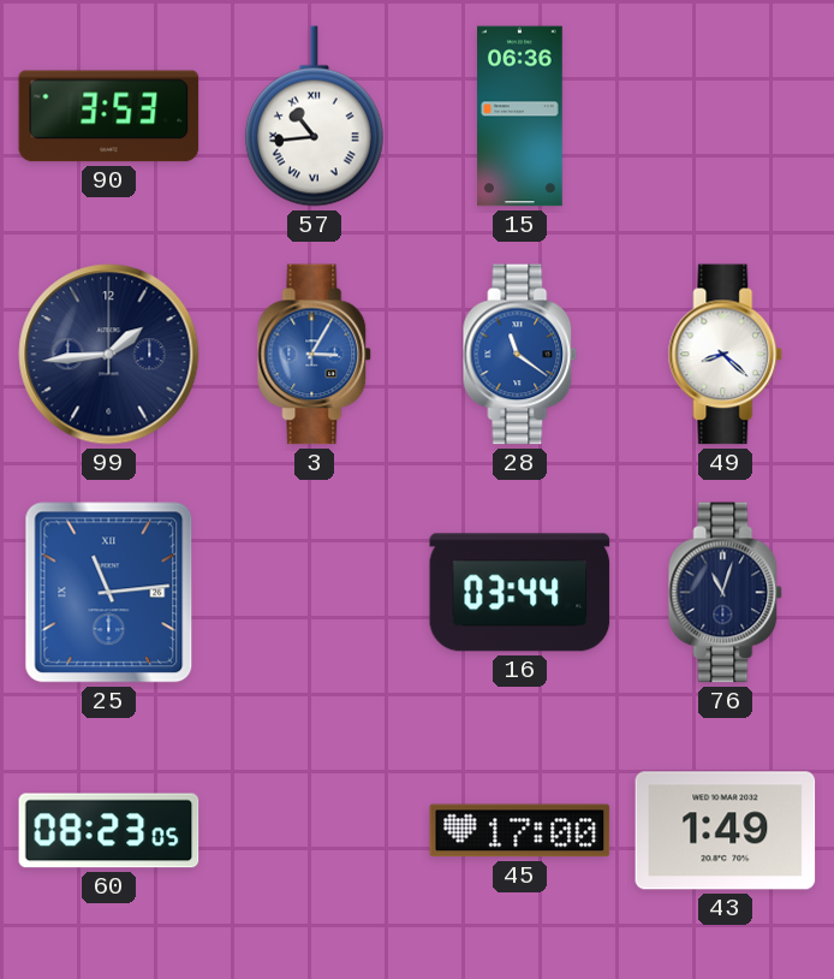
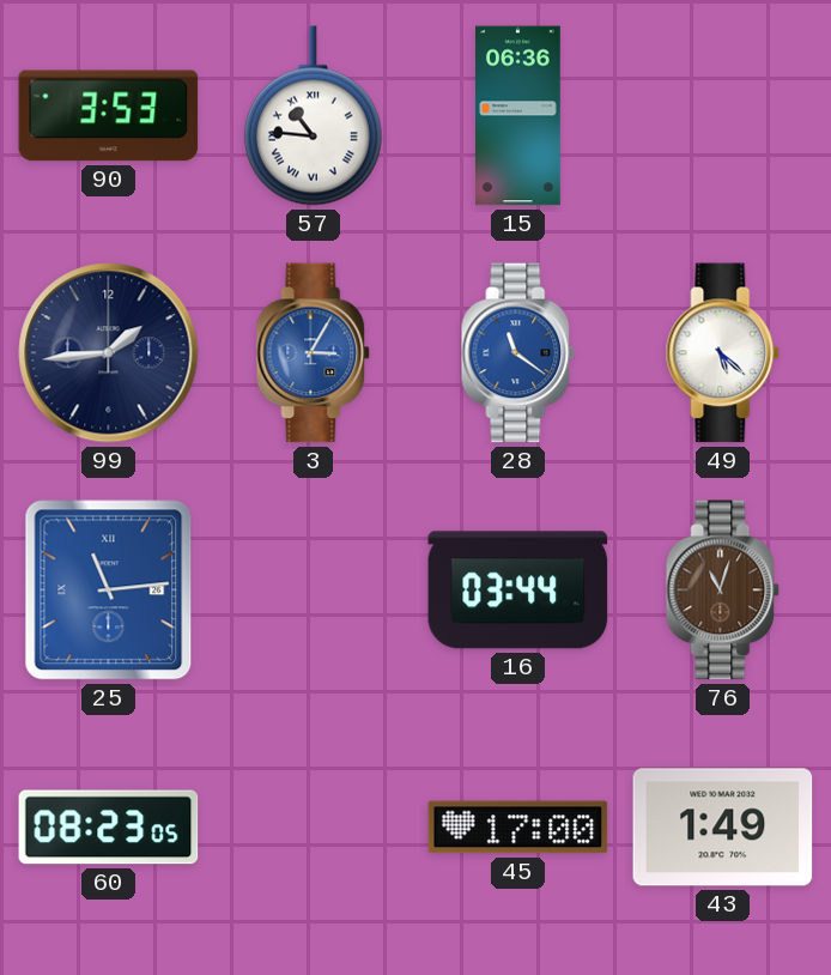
57: 10:44 -> 10:46 (313, 116)
49: 8:22 -> 5:22 (723, 353)
76 dial: navy -> brown (723, 591)
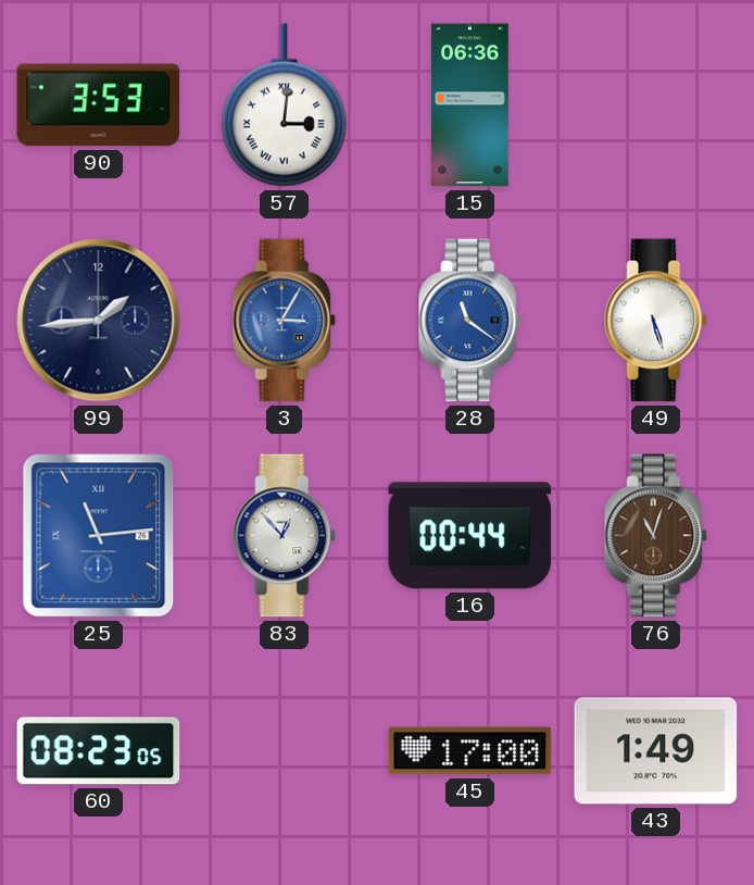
57: 10:46 -> 3:01 (284, 105)
49: 5:22 -> 5:27 (656, 321)
83: none -> 12:53 (285, 536)
16: 03:44 -> 00:44 (470, 536)
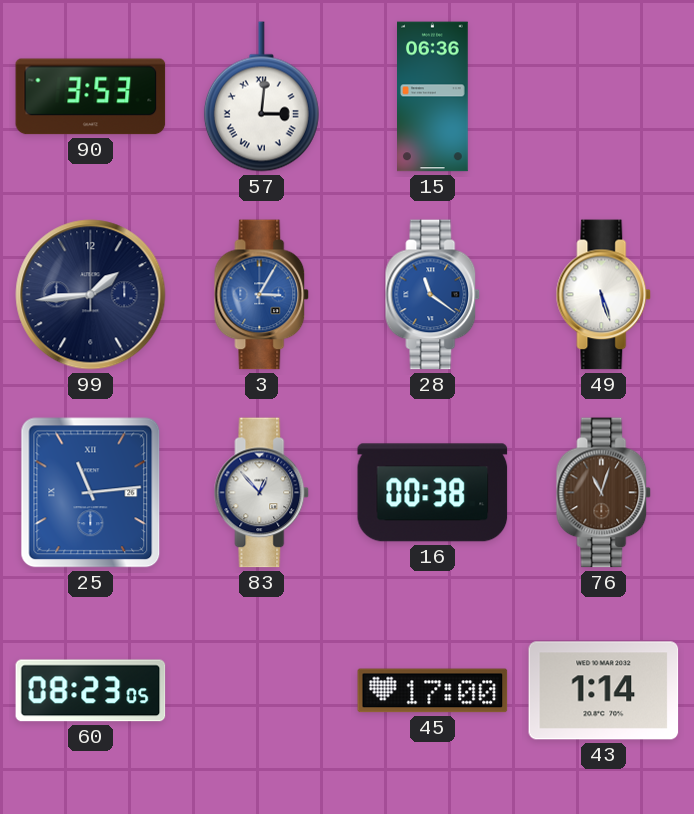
16: 00:44 -> 00:38 (433, 493)
43: 1:49 -> 1:14 (604, 691)
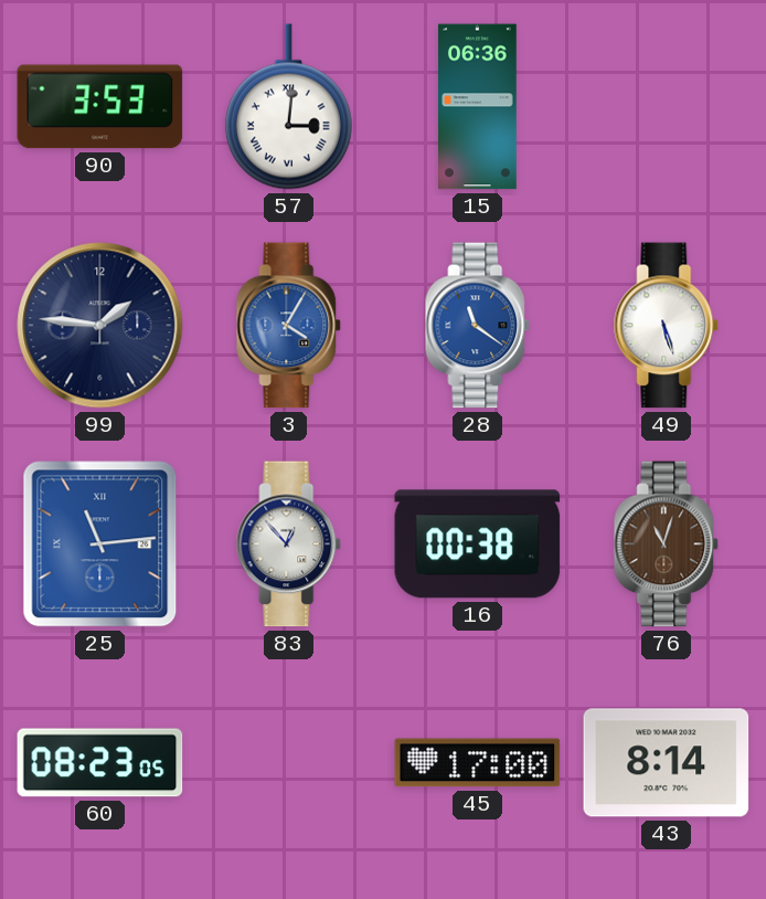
99: 1:44 -> 1:46 (100, 326)
3: 3:05 -> 4:05 (289, 326)
43: 1:14 -> 8:14 (667, 763)
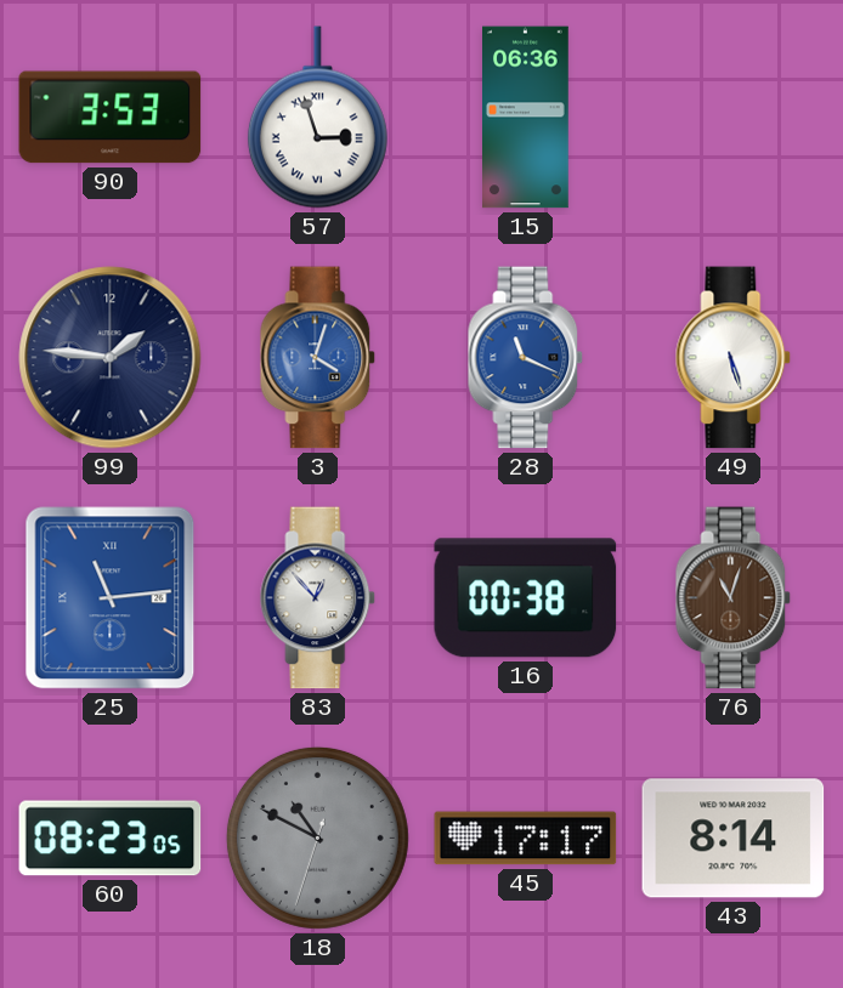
57: 3:01 -> 2:57 (317, 118)
3: 4:05 -> 4:03 (318, 358)
28: 11:21 -> 11:19 (526, 358)
18: none -> 10:49 (317, 837)
45: 17:00 -> 17:17 (526, 839)
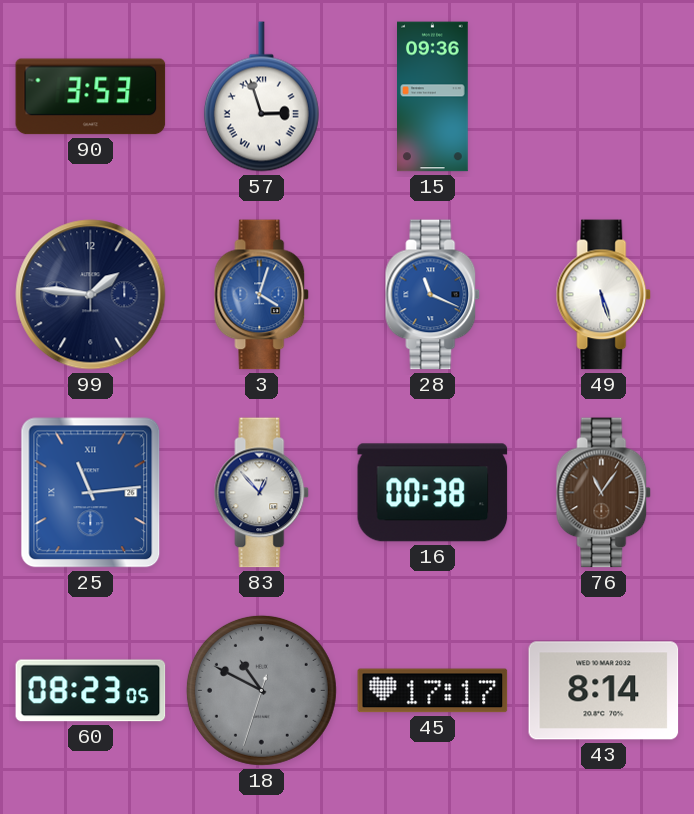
15: 06:36 -> 09:36 (433, 97)
76: 11:03 -> 11:06 (604, 493)
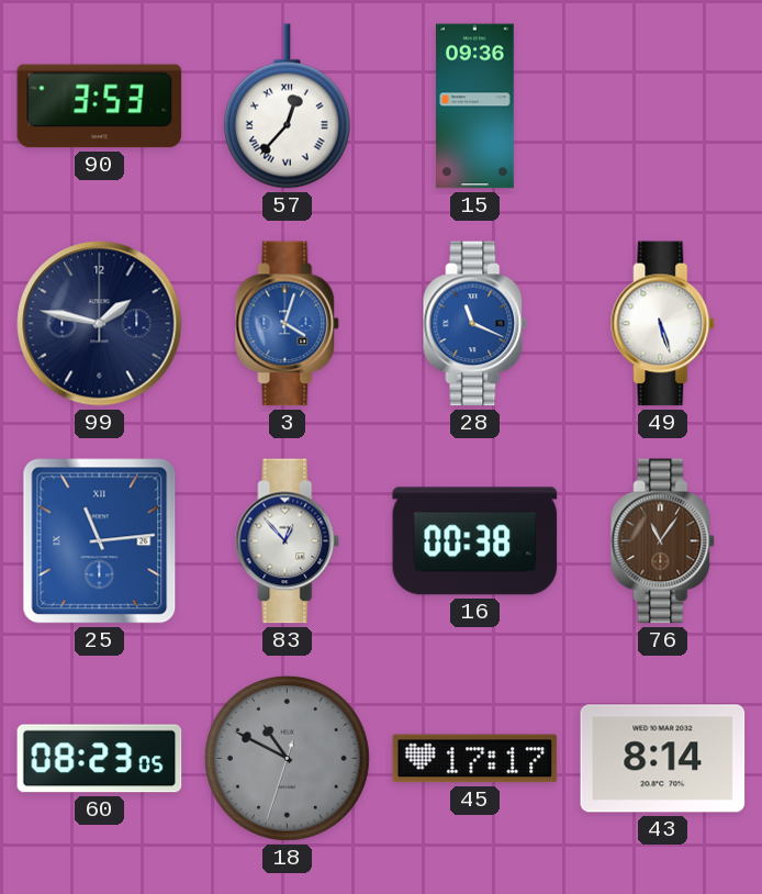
57: 2:57 -> 12:37 (287, 107)
99: 1:46 -> 1:47 (100, 324)
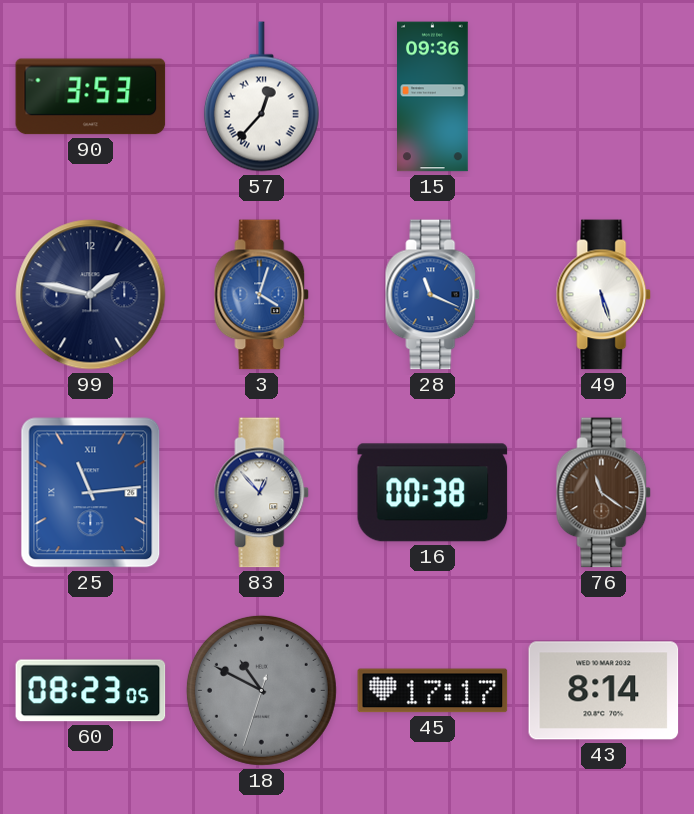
76: 11:06 -> 11:21 (604, 493)
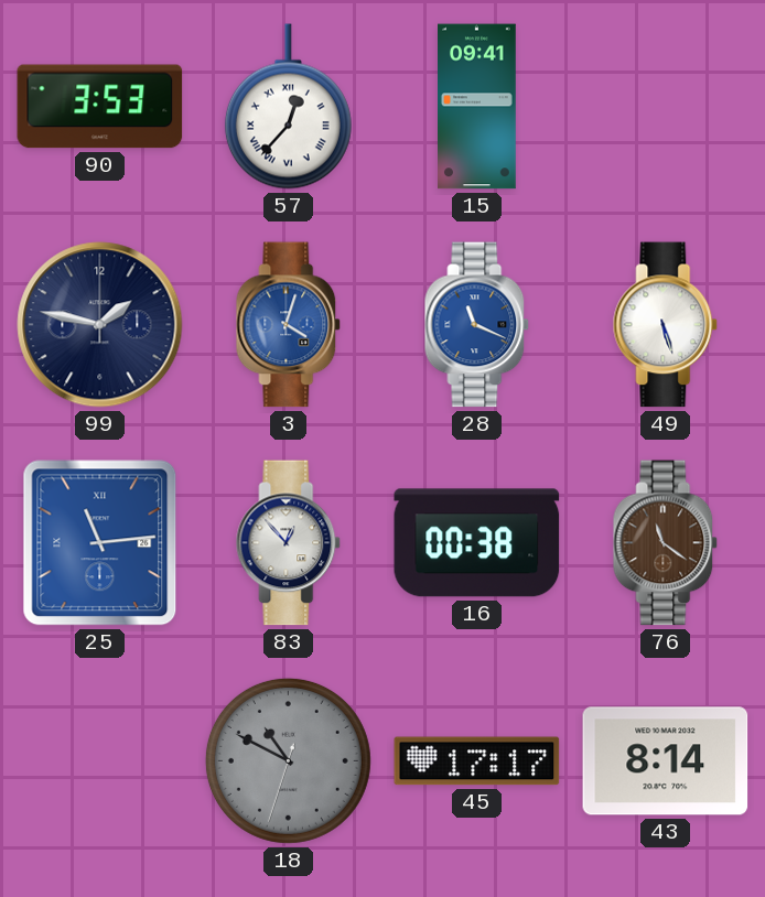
15: 09:36 -> 09:41 (477, 107)
60: 08:23 -> none (91, 691)
